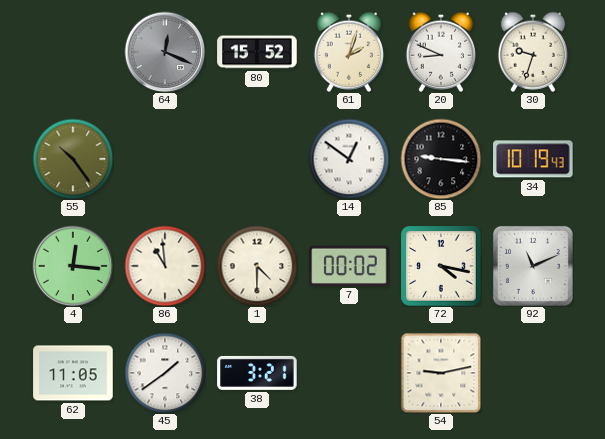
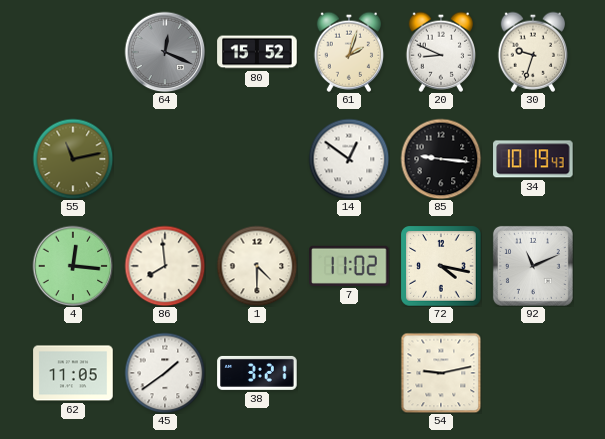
55: 10:24 -> 11:13 (73, 159)
86: 10:59 -> 7:59 (165, 266)
7: 00:02 -> 11:02 (349, 266)
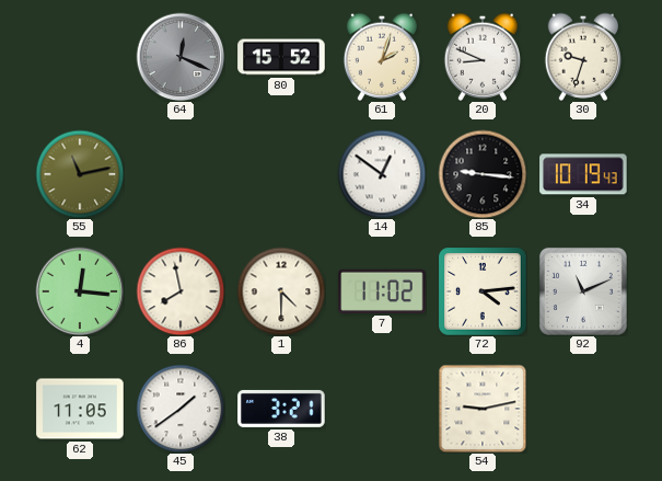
86: 7:59 -> 7:58 (181, 291)
72: 4:17 -> 4:14 (483, 291)
